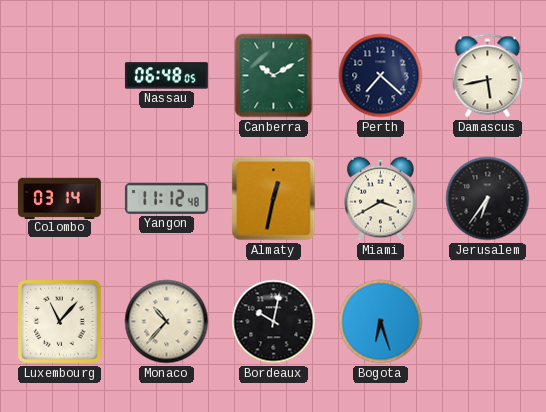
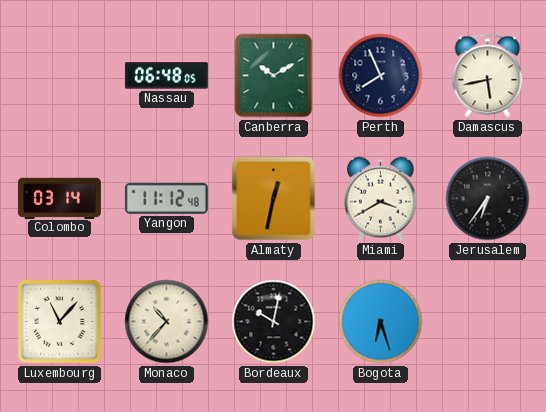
Perth: 7:22 -> 7:56 (381, 76)
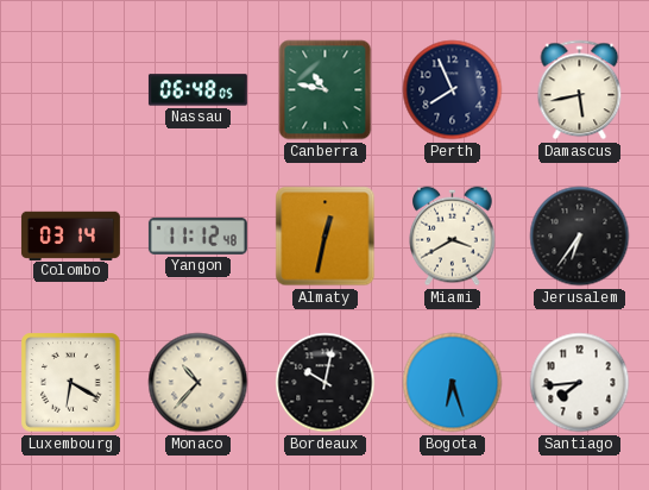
Canberra: 10:10 -> 10:47 (326, 90)
Luxembourg: 11:07 -> 6:20 (71, 383)
Santiago: none -> 7:44 (580, 383)
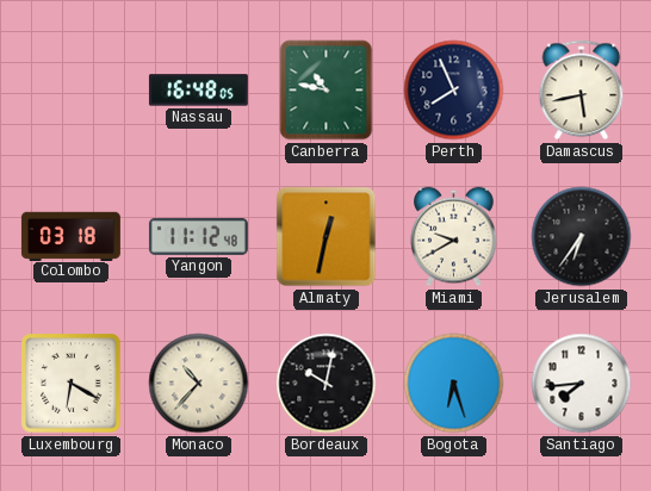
Nassau: 06:48 -> 16:48 (198, 91)
Colombo: 03:14 -> 03:18 (70, 236)
Miami: 3:40 -> 9:40 (454, 237)
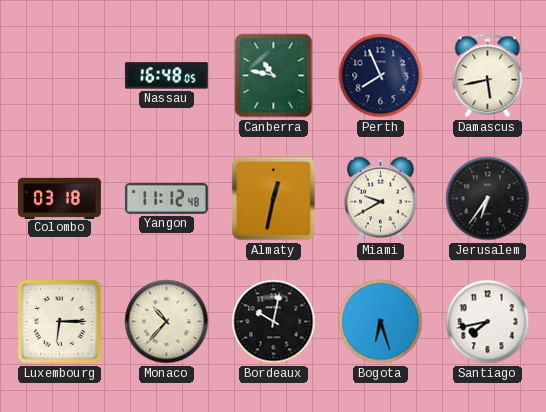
Luxembourg: 6:20 -> 6:15 (60, 322)
Santiago: 7:44 -> 7:43 (488, 322)
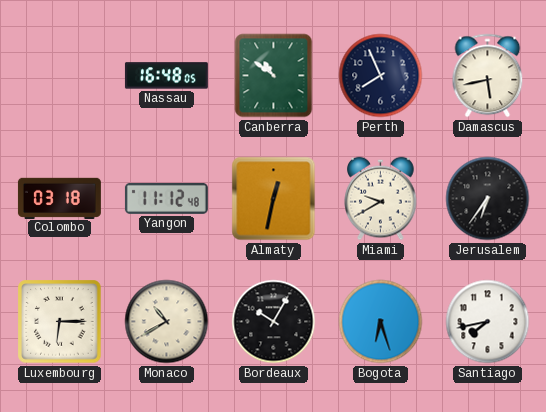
Canberra: 10:47 -> 10:51 (274, 76)
Monaco: 10:37 -> 10:40 (167, 322)
Bordeaux: 10:02 -> 10:05 (274, 322)
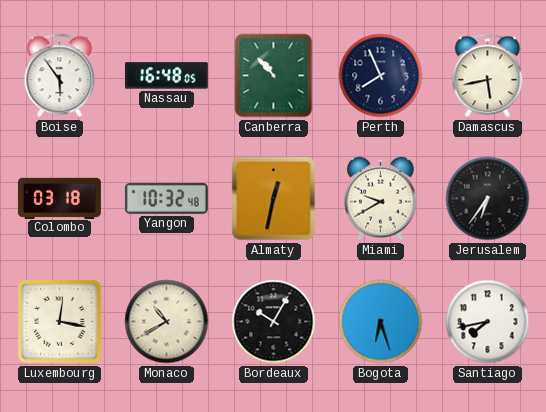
Boise: none -> 5:54 (60, 76)
Canberra: 10:51 -> 10:53 (274, 76)
Yangon: 11:12 -> 10:32 (166, 198)
Luxembourg: 6:15 -> 12:17 (60, 322)
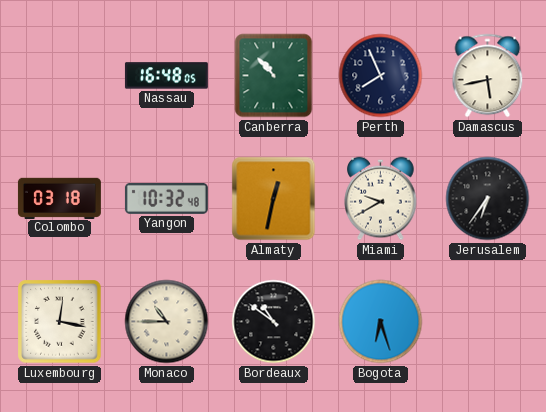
Boise: 5:54 -> none (60, 76)
Monaco: 10:40 -> 10:45 (167, 322)
Bordeaux: 10:05 -> 10:51 (274, 322)
Santiago: 7:43 -> none (488, 322)
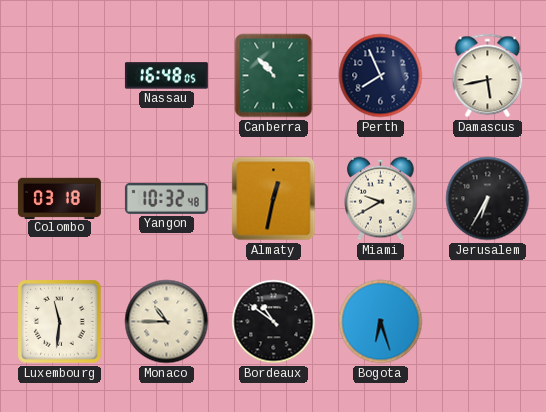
Jerusalem: 6:36 -> 6:35 (488, 199)
Luxembourg: 12:17 -> 11:31 (60, 322)
